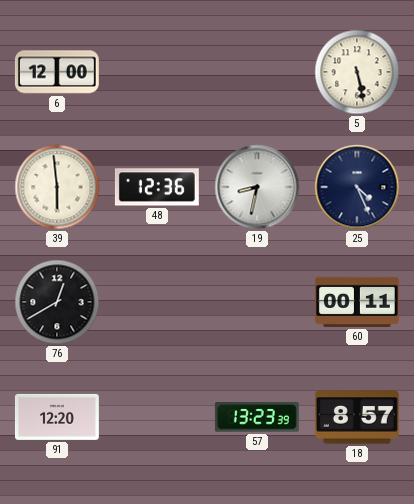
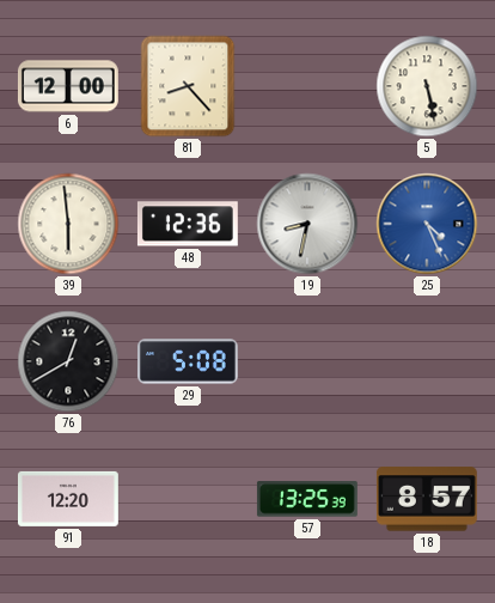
81: none -> 8:23 (188, 86)
25 dial: navy -> blue (427, 224)
29: none -> 5:08 (188, 361)
60: 00:11 -> none (357, 302)
57: 13:23 -> 13:25 (307, 499)
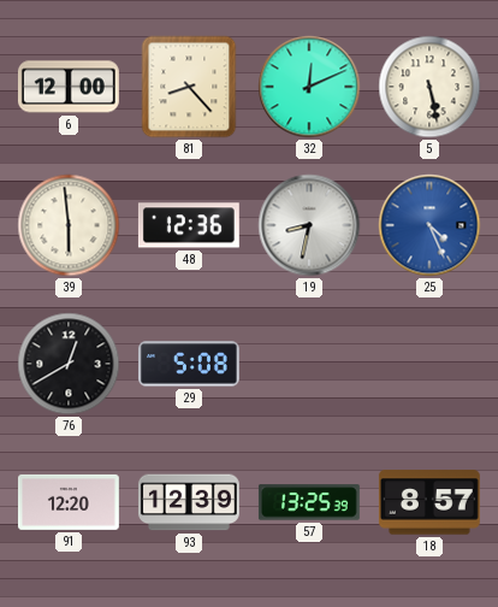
32: none -> 12:11 (309, 87)
93: none -> 12:39 (189, 502)
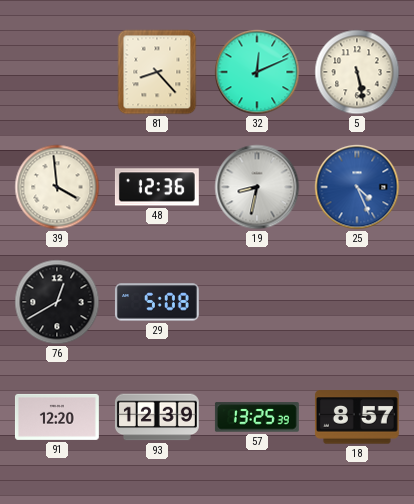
6: 12:00 -> none (69, 87)
39: 5:59 -> 3:59 (57, 187)
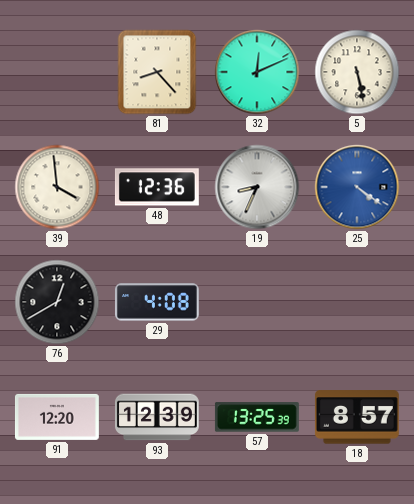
19: 8:32 -> 8:34 (257, 187)
25: 4:26 -> 4:21 (357, 187)
29: 5:08 -> 4:08 (157, 302)
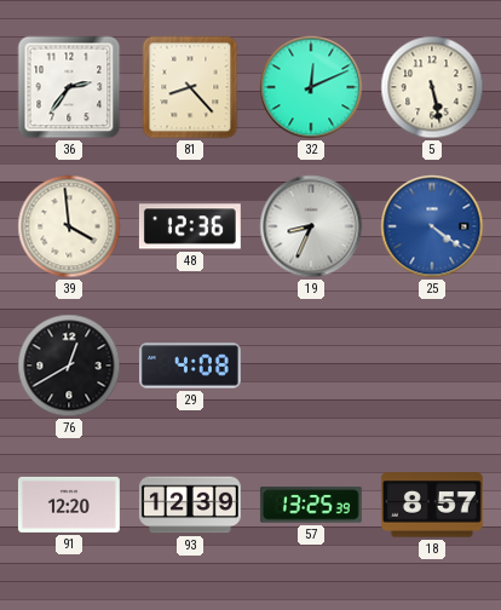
36: none -> 2:36 (69, 87)
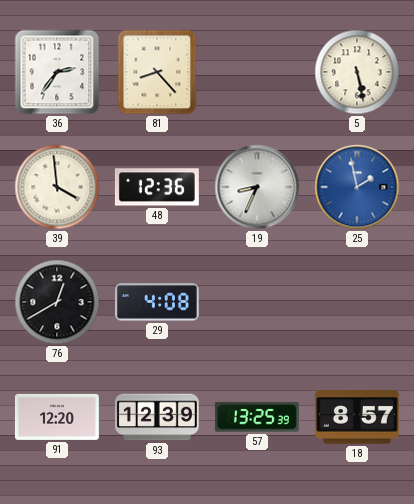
32: 12:11 -> none (311, 87)
25: 4:21 -> 1:58 (357, 187)
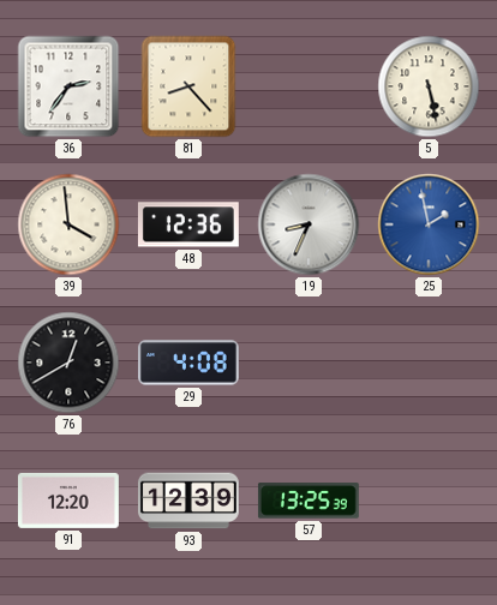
18: 8:57 -> none (357, 417)
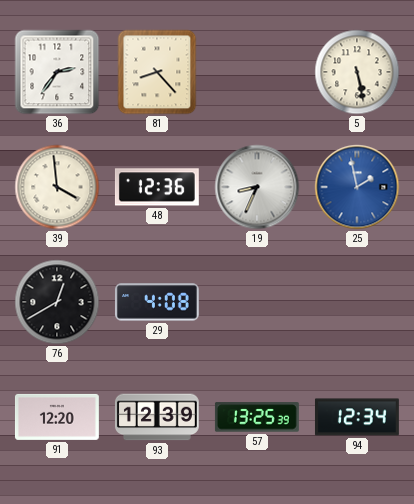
94: none -> 12:34 (357, 417)
